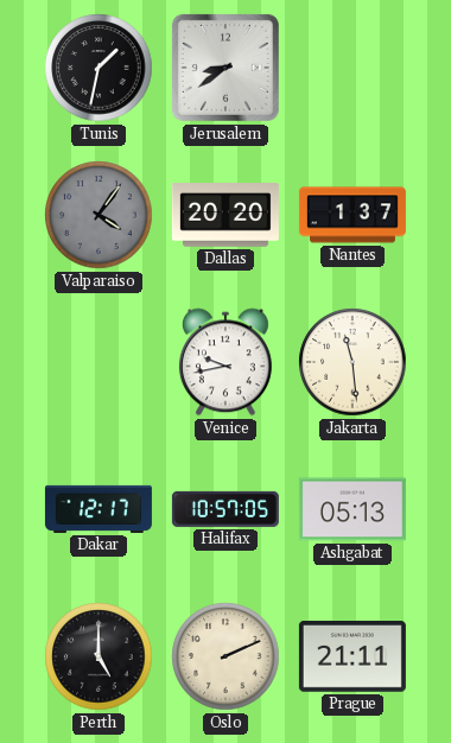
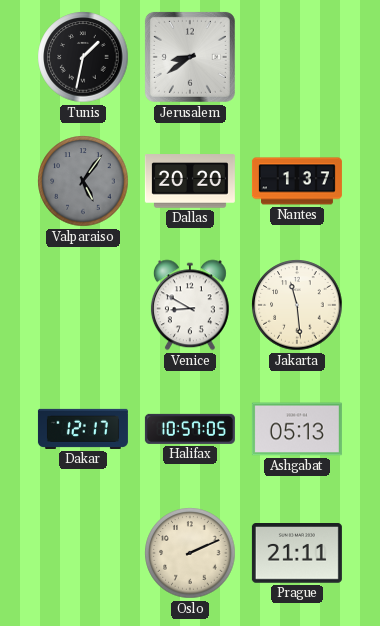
Valparaiso: 4:06 -> 5:06 (83, 181)
Venice: 9:43 -> 8:50 (190, 305)
Perth: 5:00 -> none (99, 656)
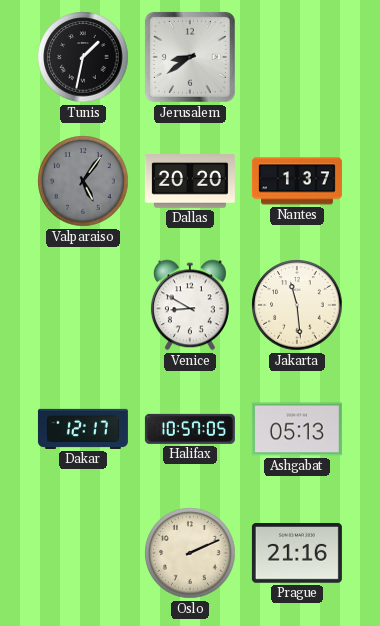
Prague: 21:11 -> 21:16 (297, 554)
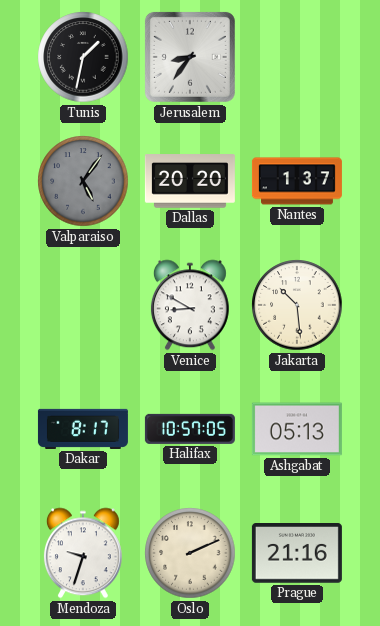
Jerusalem: 8:39 -> 8:36 (190, 57)
Jakarta: 11:29 -> 10:29 (297, 305)
Dakar: 12:17 -> 8:17 (83, 429)
Mendoza: none -> 9:33 (83, 553)
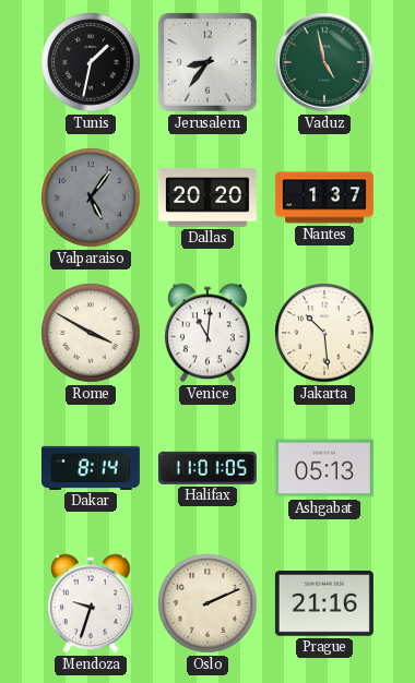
Vaduz: none -> 4:58 (324, 62)
Rome: none -> 3:50 (91, 333)
Venice: 8:50 -> 11:01 (207, 333)
Dakar: 8:17 -> 8:14 (91, 468)
Halifax: 10:57 -> 11:01 (207, 468)
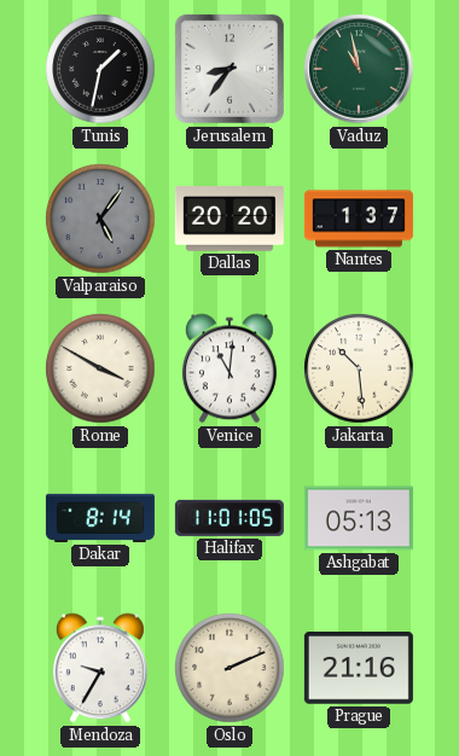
Vaduz: 4:58 -> 10:58 (359, 69)
Mendoza: 9:33 -> 9:35 (100, 668)
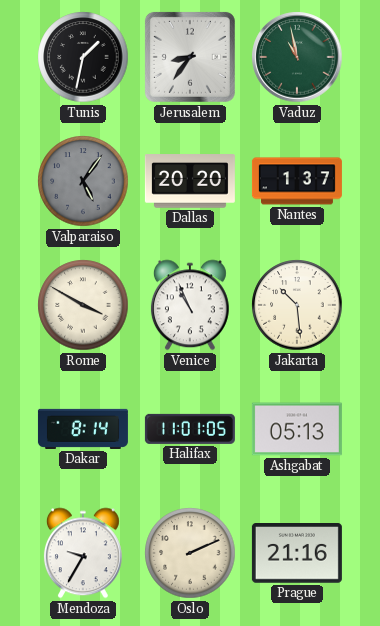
Venice: 11:01 -> 10:56 (190, 305)
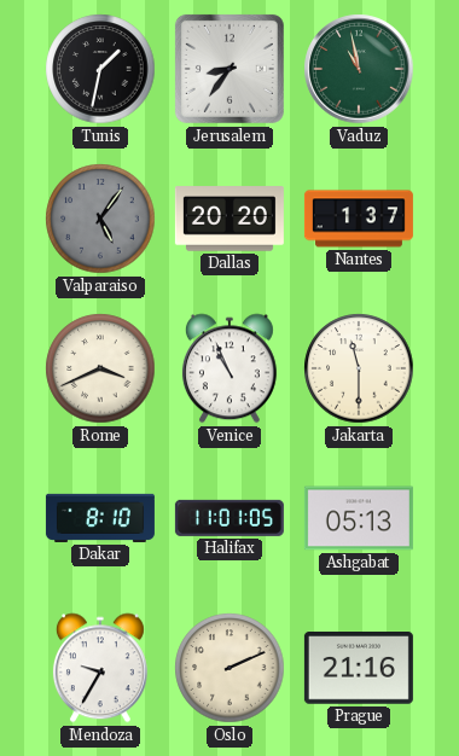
Rome: 3:50 -> 3:41 (100, 368)
Jakarta: 10:29 -> 11:30 (359, 368)
Dakar: 8:14 -> 8:10 (100, 518)
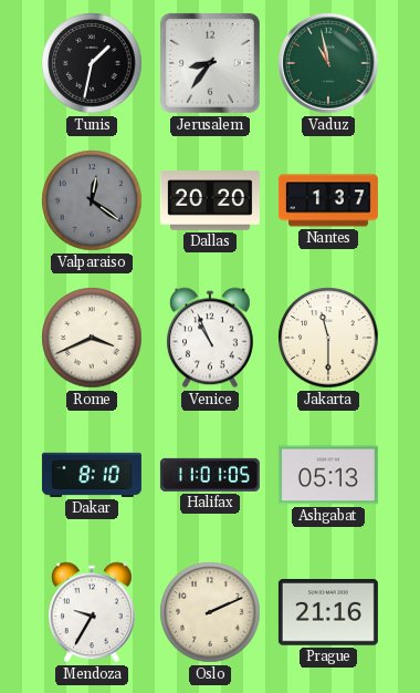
Valparaiso: 5:06 -> 12:21 (92, 200)
